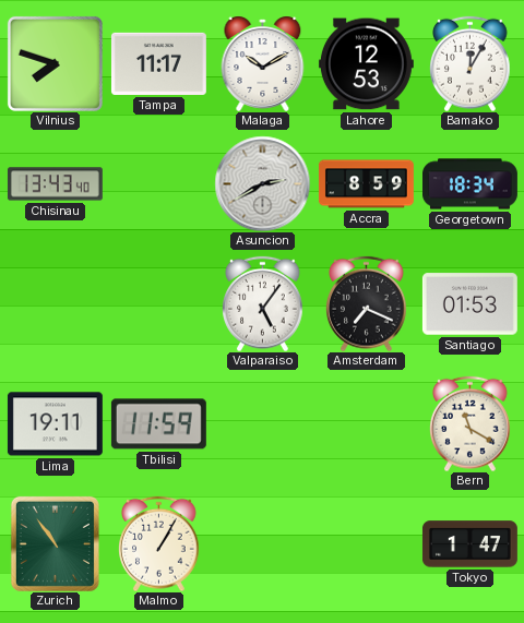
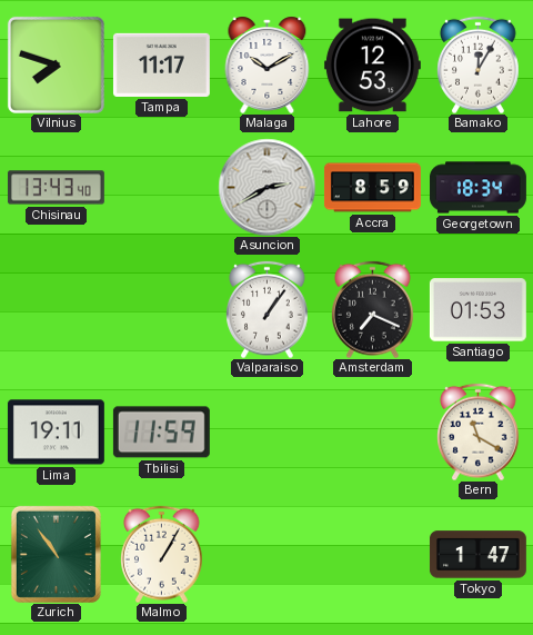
Valparaiso: 5:06 -> 1:06 (268, 309)
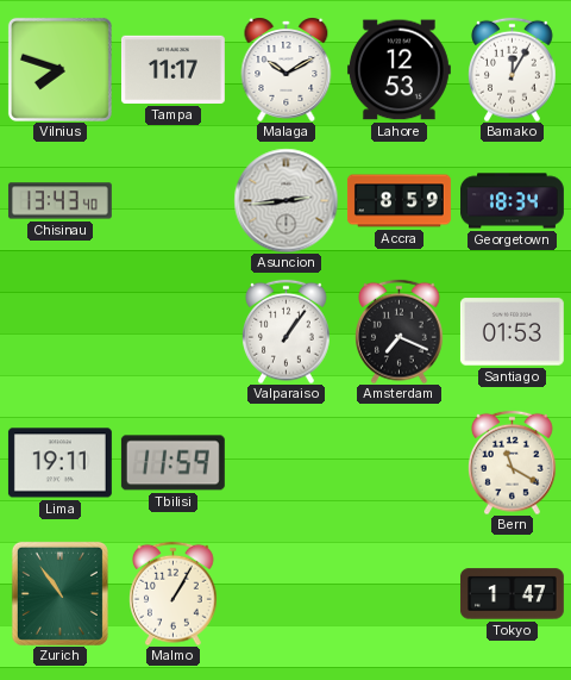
Asuncion: 2:40 -> 2:44 (285, 200)
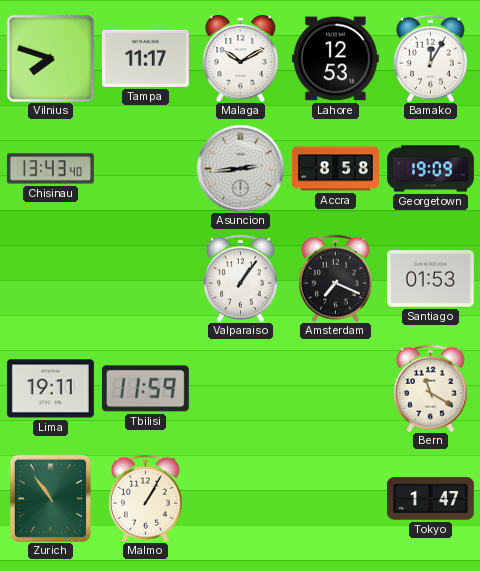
Accra: 8:59 -> 8:58 (335, 169)
Georgetown: 18:34 -> 19:09 (431, 169)
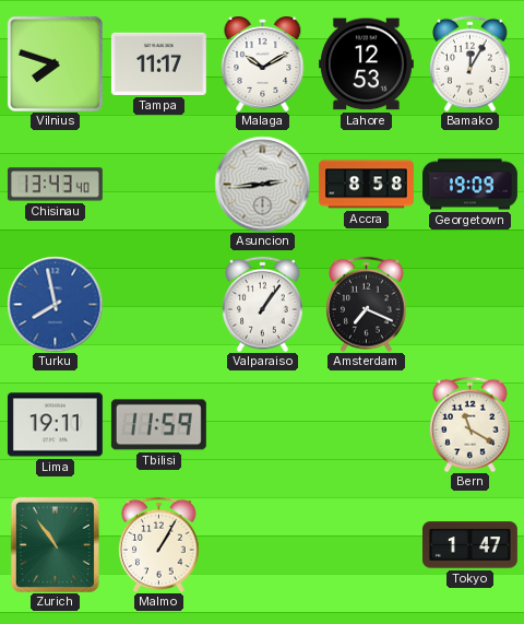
Turku: none -> 7:58 (55, 304)
Santiago: 01:53 -> none (430, 279)
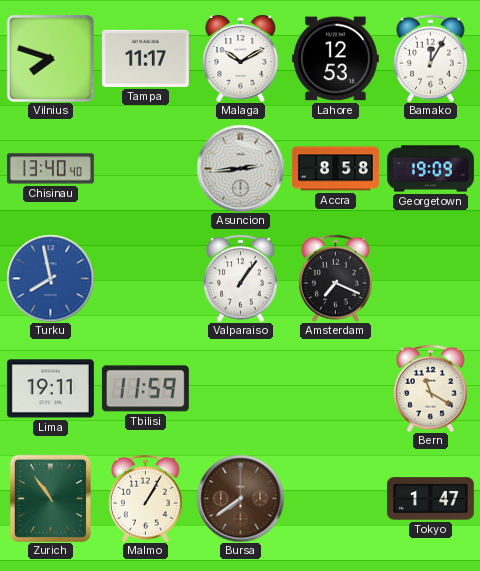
Chisinau: 13:43 -> 13:40 (50, 169)
Bursa: none -> 7:39 (240, 498)
